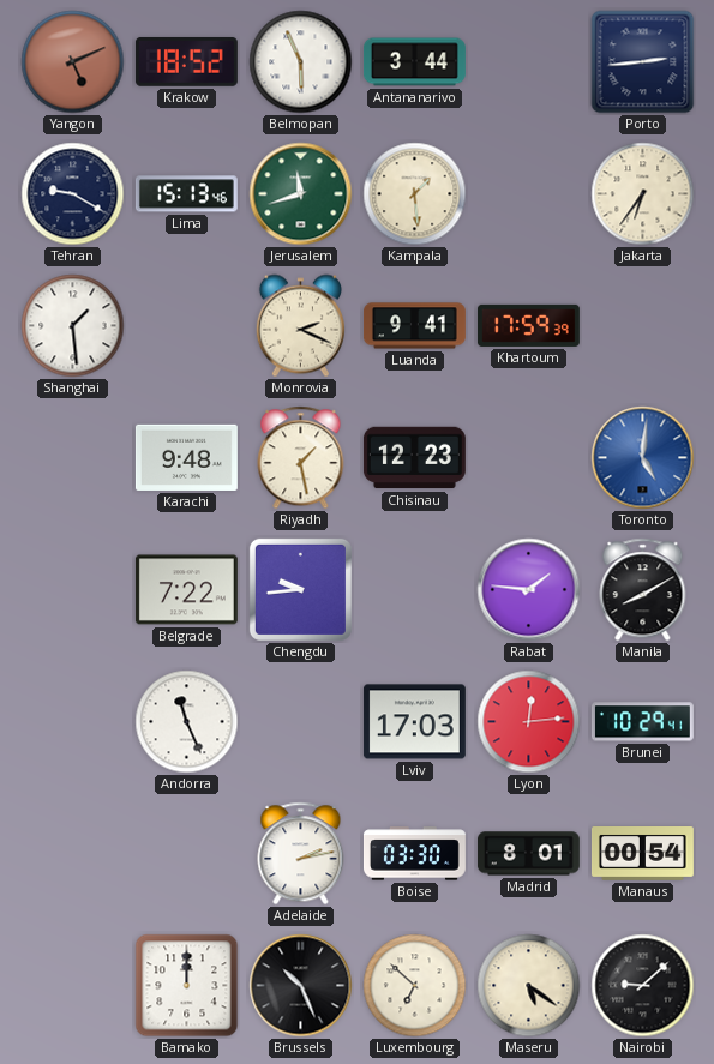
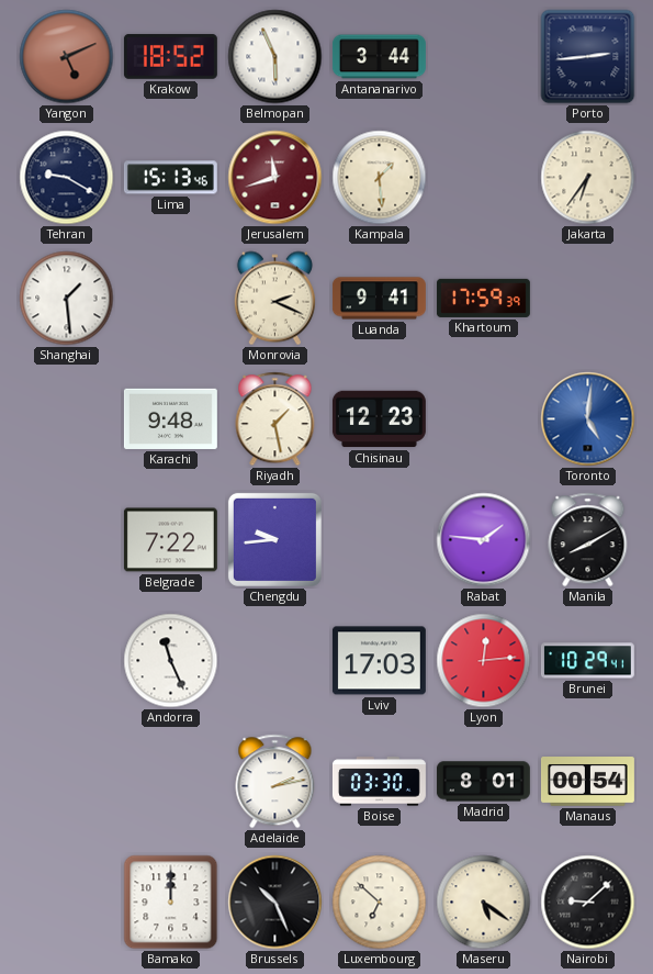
Jerusalem dial: green -> burgundy (275, 178)
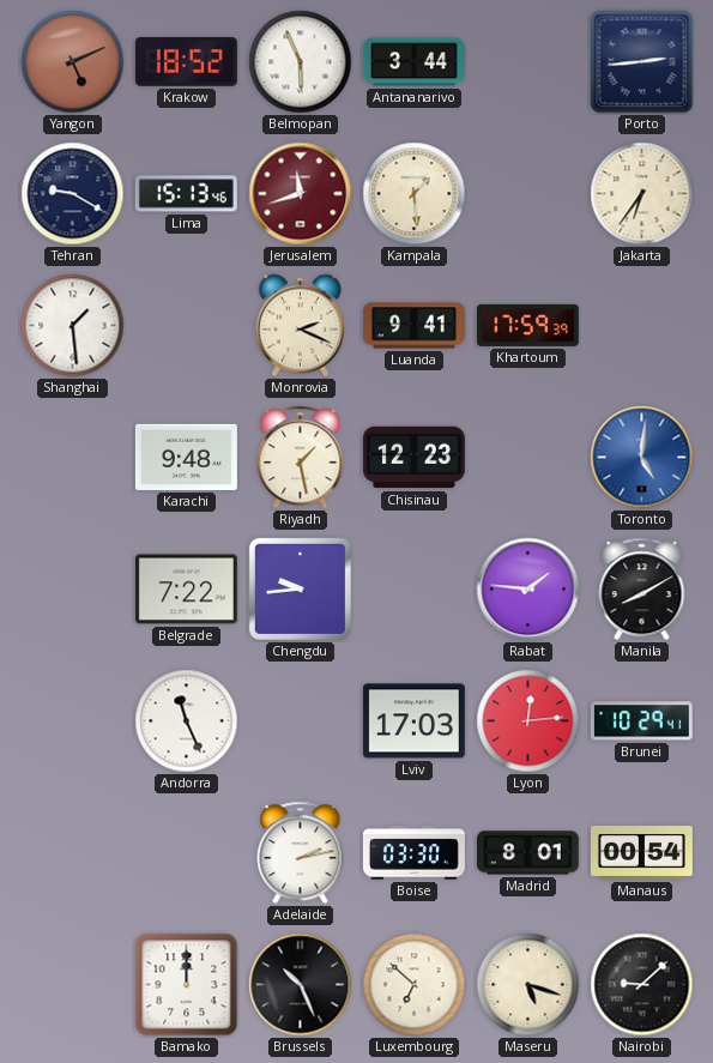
Maseru: 5:21 -> 5:18 (528, 985)
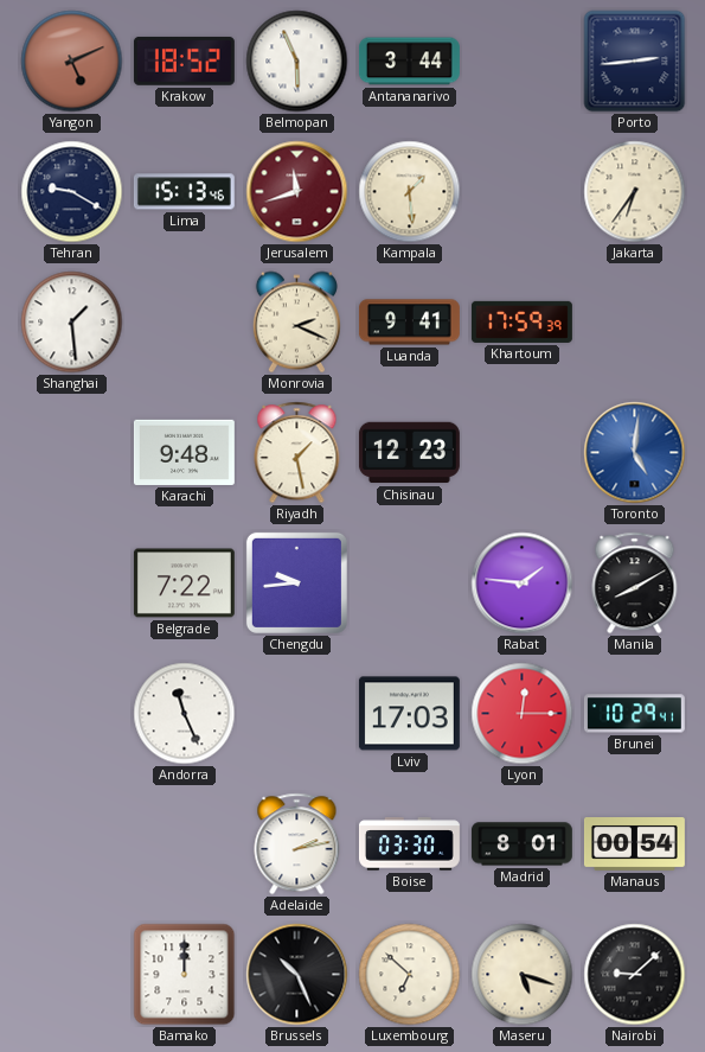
Lyon: 12:14 -> 12:15 (523, 714)
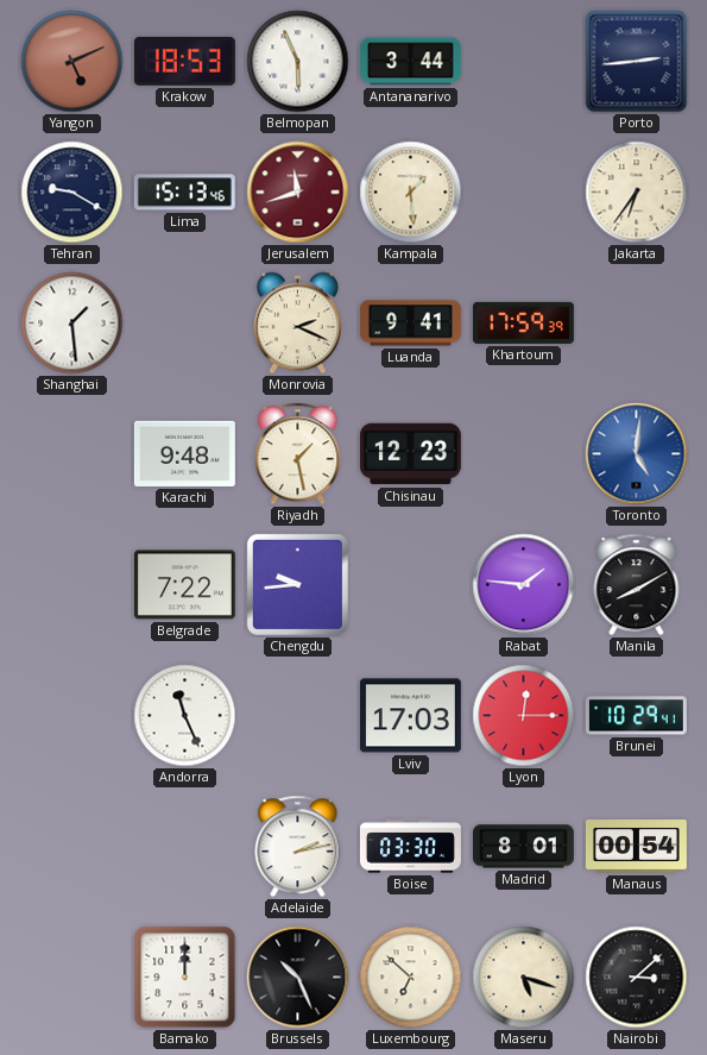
Krakow: 18:52 -> 18:53 (184, 61)
Nairobi: 9:08 -> 3:08 (637, 978)
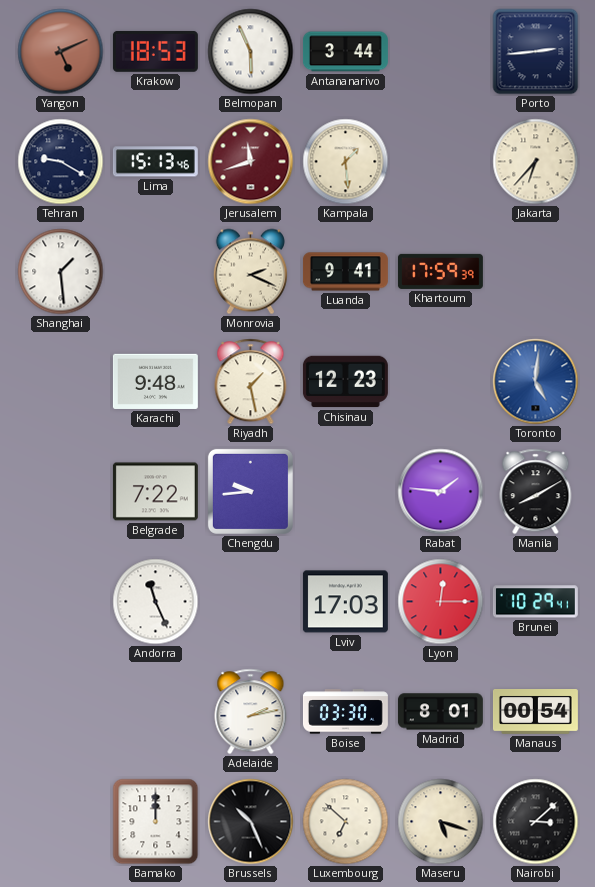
Jakarta: 6:36 -> 6:37 (536, 162)
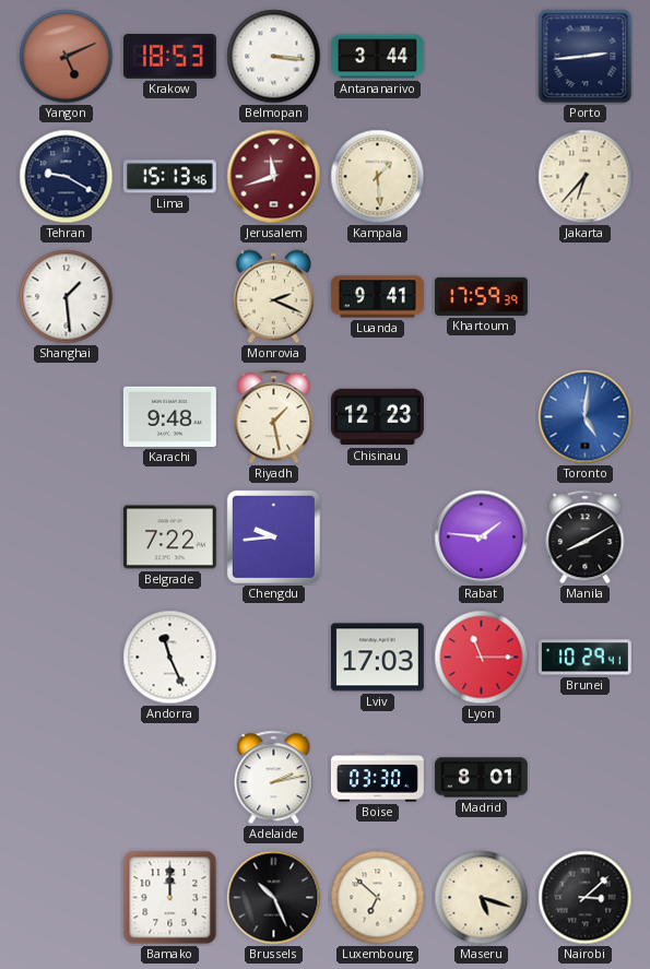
Belmopan: 5:56 -> 3:16 (274, 57)
Lyon: 12:15 -> 11:15 (482, 658)
Manaus: 00:54 -> none (535, 712)
